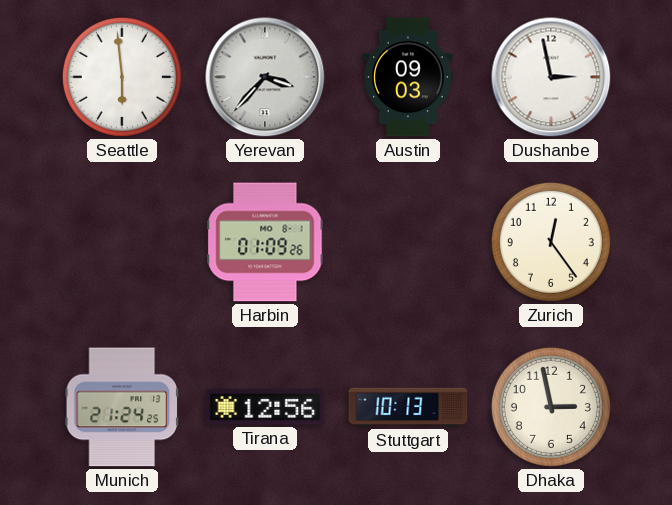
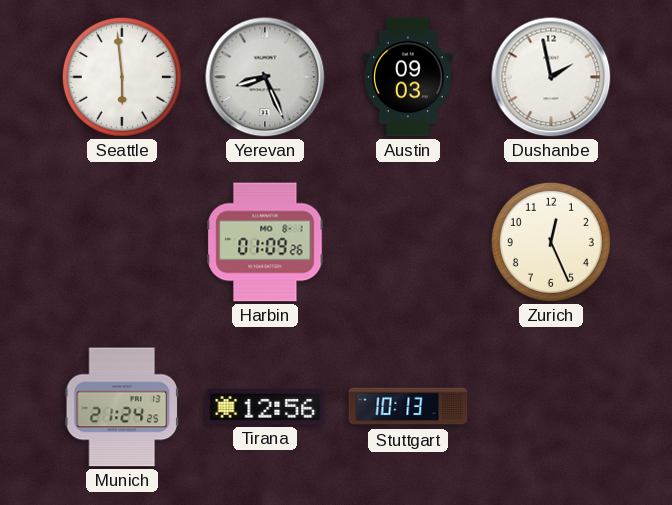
Yerevan: 3:37 -> 8:26 (265, 77)
Dushanbe: 2:58 -> 1:58 (551, 77)
Zurich: 12:24 -> 12:26 (551, 242)
Dhaka: 2:58 -> none (551, 407)
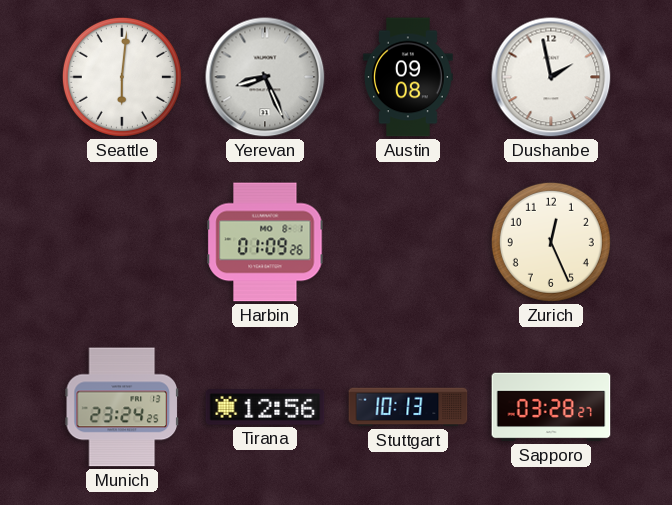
Seattle: 5:59 -> 6:01 (122, 77)
Austin: 09:03 -> 09:08 (408, 77)
Munich: 21:24 -> 23:24 (121, 407)
Sapporo: none -> 03:28 (551, 407)
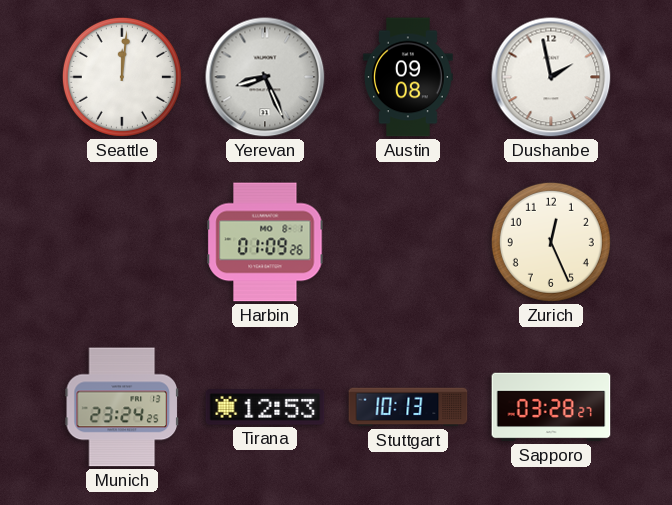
Seattle: 6:01 -> 12:01 (122, 77)
Tirana: 12:56 -> 12:53 (265, 407)
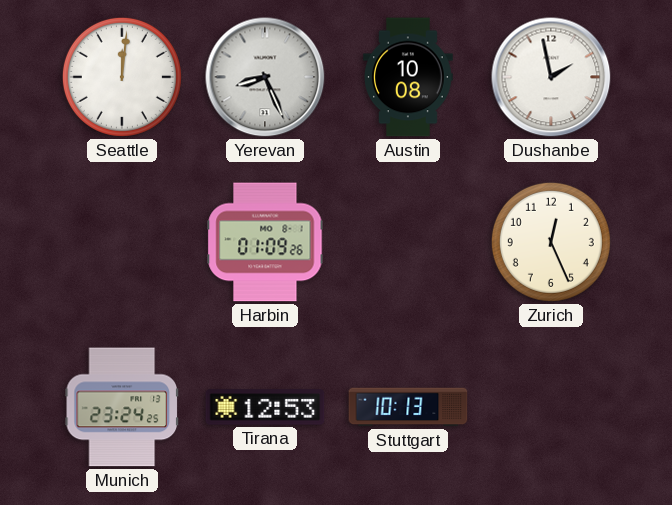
Austin: 09:08 -> 10:08 (408, 77)
Sapporo: 03:28 -> none (551, 407)
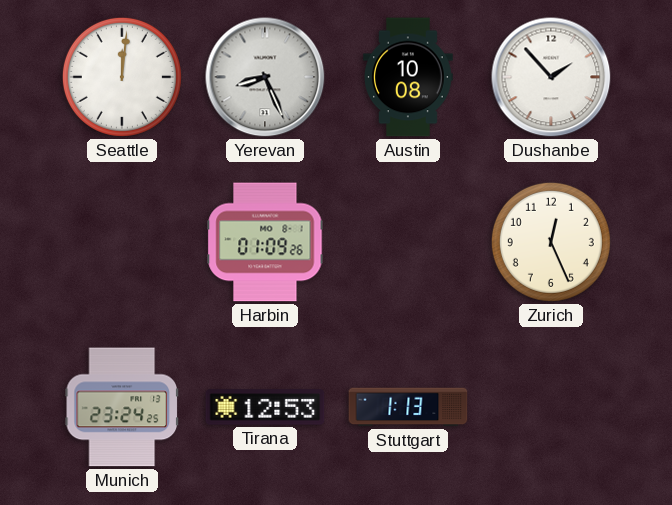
Dushanbe: 1:58 -> 1:53 (551, 77)
Stuttgart: 10:13 -> 1:13 (408, 407)
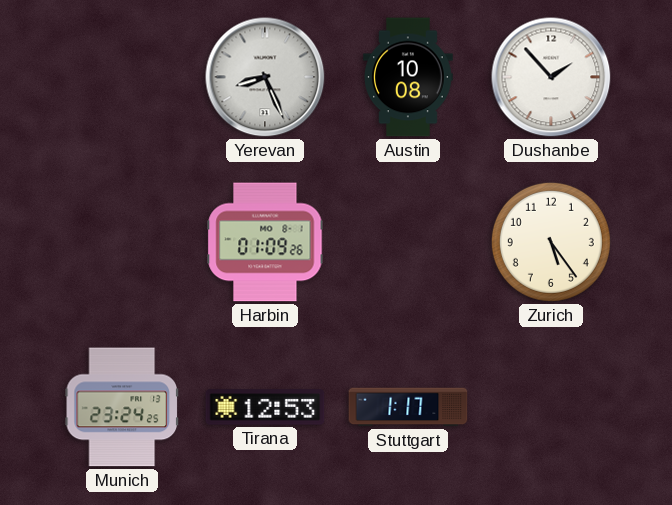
Seattle: 12:01 -> none (122, 77)
Zurich: 12:26 -> 5:24 (551, 242)
Stuttgart: 1:13 -> 1:17 (408, 407)
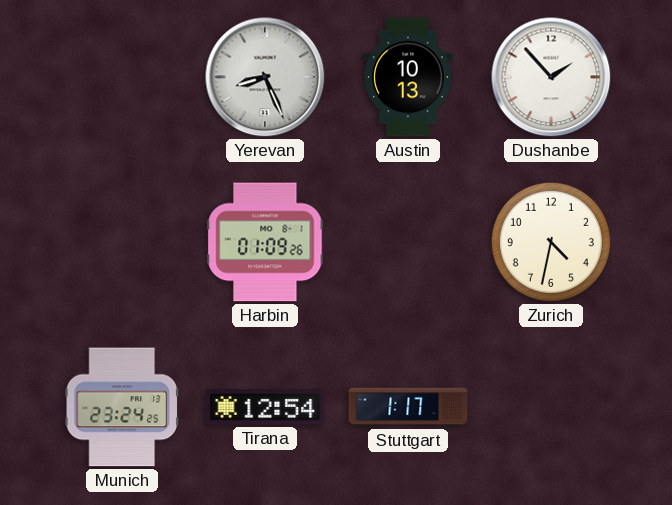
Austin: 10:08 -> 10:13 (408, 77)
Zurich: 5:24 -> 4:32 (551, 242)
Tirana: 12:53 -> 12:54 (265, 407)
